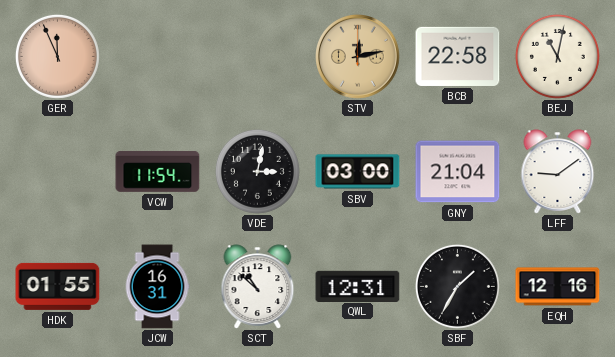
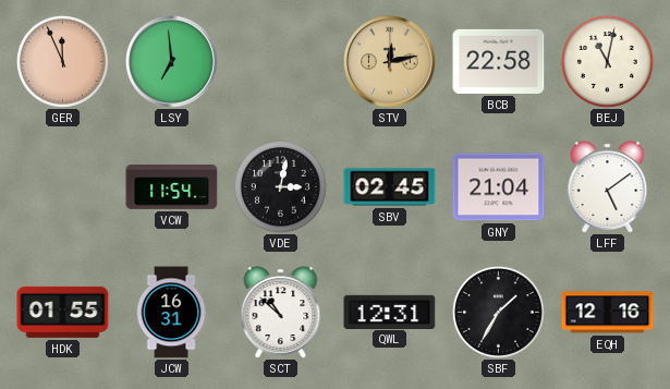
LSY: none -> 6:59 (172, 62)
SBV: 03:00 -> 02:45 (390, 187)
LFF: 9:09 -> 5:09 (608, 187)
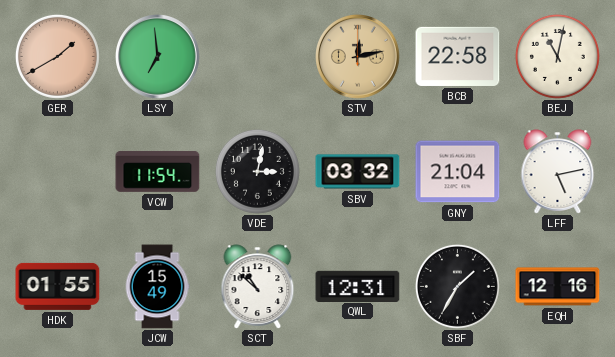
GER: 11:56 -> 1:40 (57, 56)
SBV: 02:45 -> 03:32 (358, 172)
LFF: 5:09 -> 5:13 (558, 172)
JCW: 16:31 -> 15:49 (157, 287)
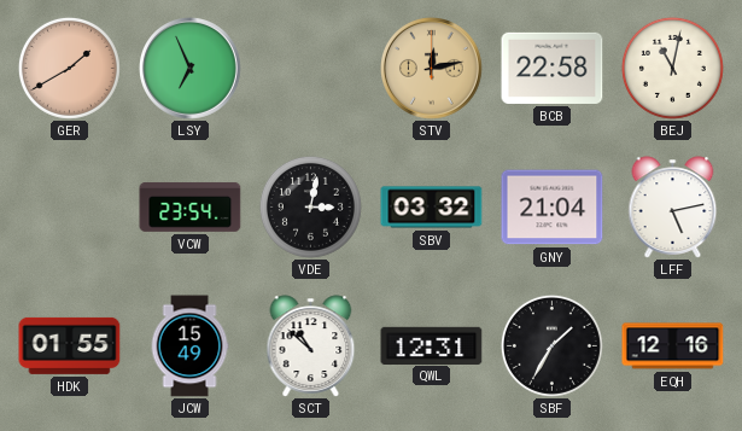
LSY: 6:59 -> 6:56 (191, 69)
VCW: 11:54 -> 23:54 (191, 206)
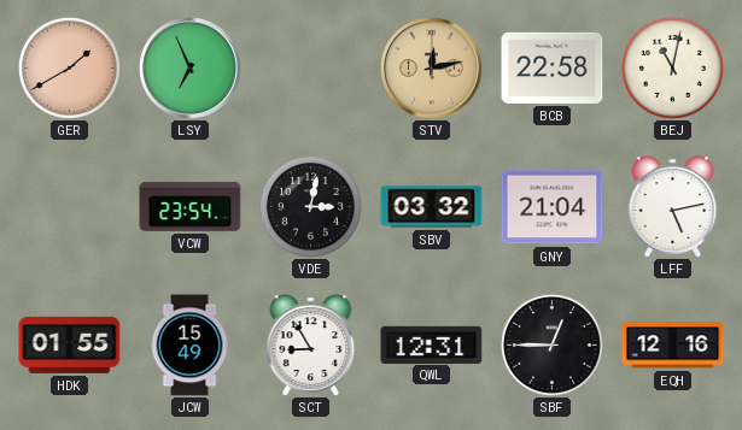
SCT: 10:52 -> 8:55 (311, 346)
SBF: 1:35 -> 12:45 (551, 344)
